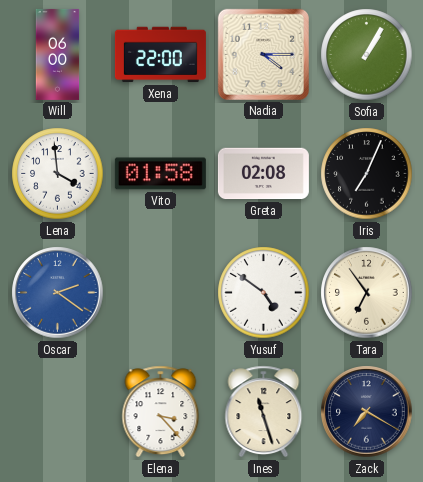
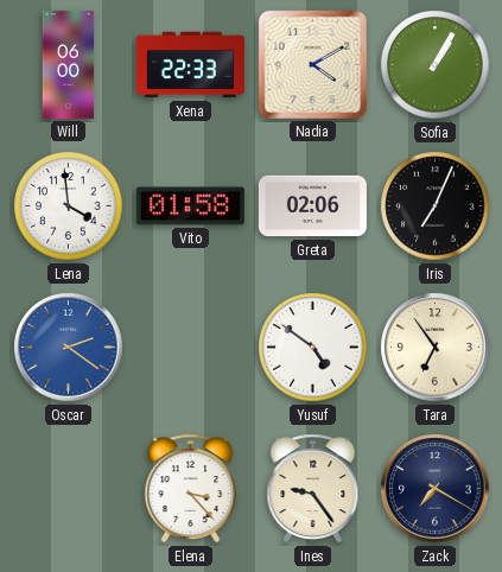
Xena: 22:00 -> 22:33 (190, 65)
Nadia: 4:15 -> 4:10 (312, 64)
Greta: 02:08 -> 02:06 (312, 206)
Ines: 11:27 -> 9:24 (313, 489)
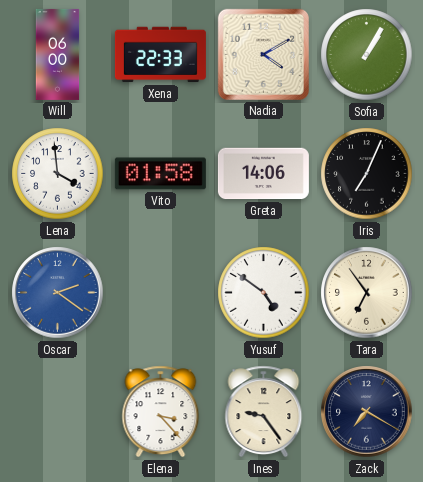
Greta: 02:06 -> 14:06 (263, 174)
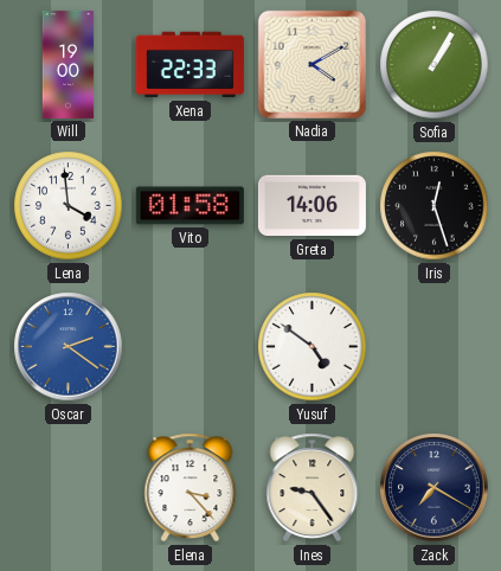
Will: 06:00 -> 19:00 (69, 64)
Iris: 7:04 -> 12:27 (435, 206)
Tara: 6:54 -> none (367, 293)
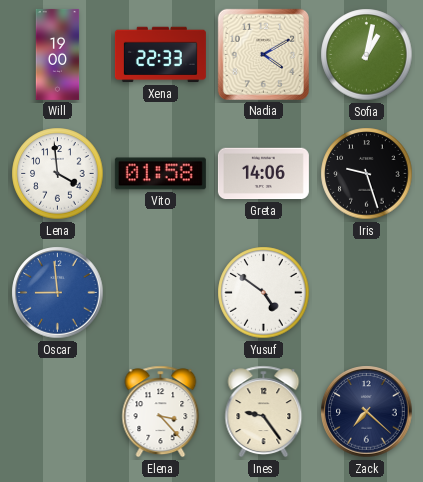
Sofia: 1:05 -> 1:02 (367, 55)
Iris: 12:27 -> 9:27 (367, 174)
Oscar: 2:21 -> 8:59 (58, 293)
Zack: 7:20 -> 7:22 (367, 412)
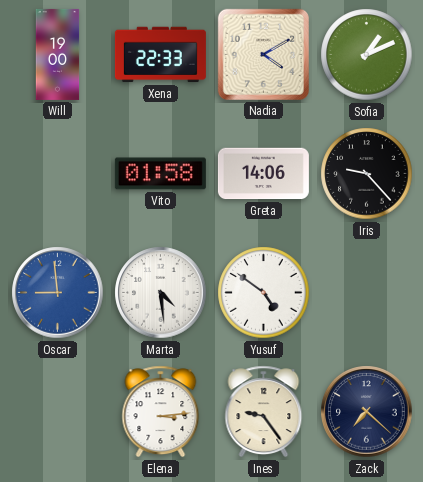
Sofia: 1:02 -> 1:11 (367, 55)
Lena: 3:59 -> none (58, 174)
Iris: 9:27 -> 9:23 (367, 174)
Marta: none -> 4:29 (161, 293)
Elena: 3:23 -> 3:14 (161, 412)
